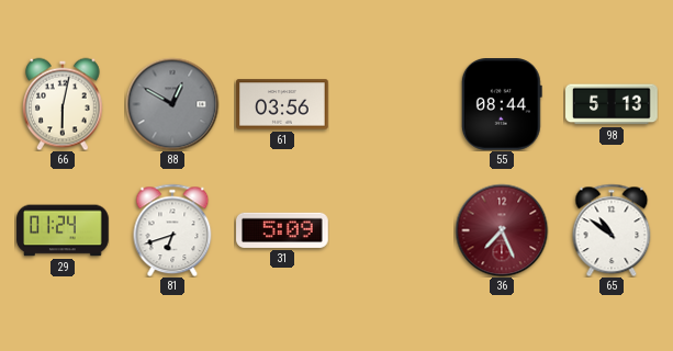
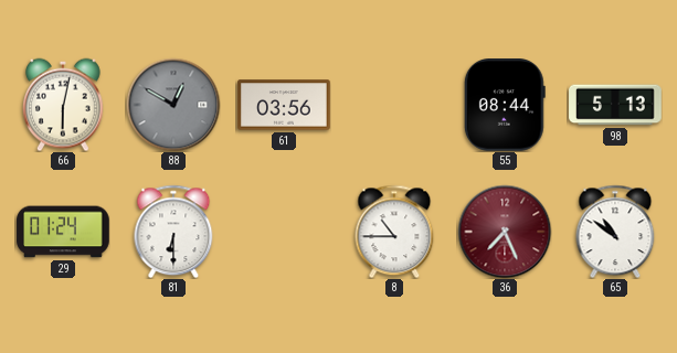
81: 6:42 -> 6:30 (173, 232)
31: 5:09 -> none (282, 230)
8: none -> 10:45 (394, 232)
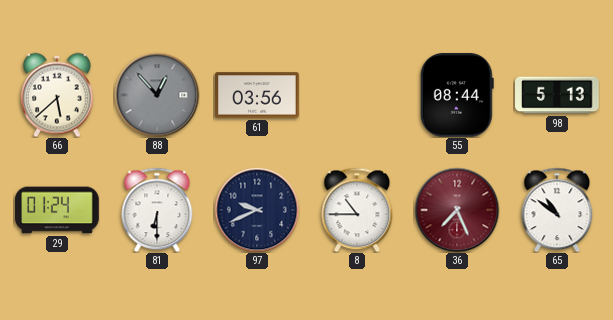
66: 6:02 -> 5:38 (58, 95)
88: 12:50 -> 12:53 (157, 95)
97: none -> 9:41 (257, 210)
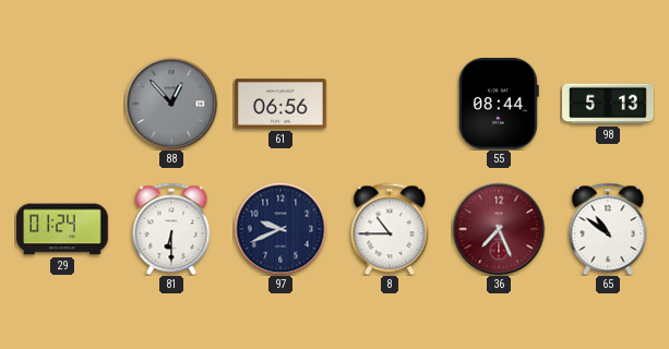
66: 5:38 -> none (58, 95)
61: 03:56 -> 06:56 (280, 104)
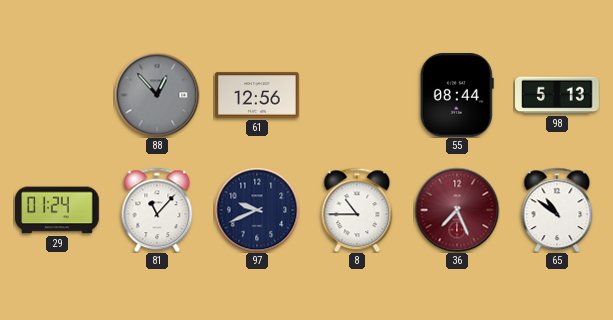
61: 06:56 -> 12:56 (257, 95)
81: 6:30 -> 11:07 (157, 210)
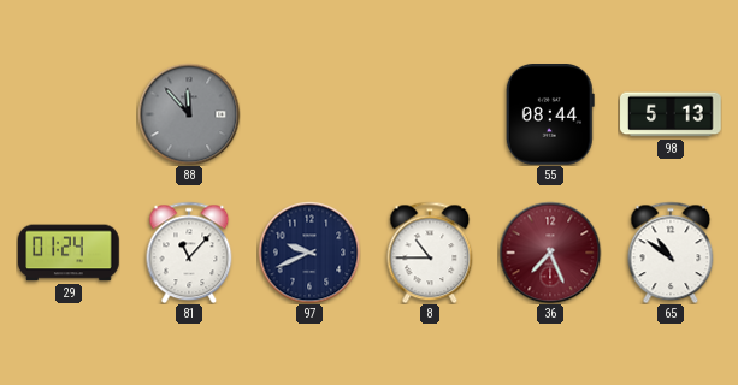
88: 12:53 -> 11:53 (189, 114)
61: 12:56 -> none (257, 95)
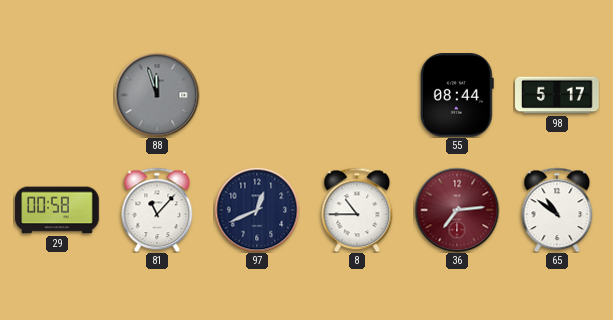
88: 11:53 -> 11:57 (157, 95)
98: 5:13 -> 5:17 (557, 95)
29: 01:24 -> 00:58 (57, 210)
97: 9:41 -> 12:41 (257, 210)
36: 7:26 -> 7:14 (457, 210)
